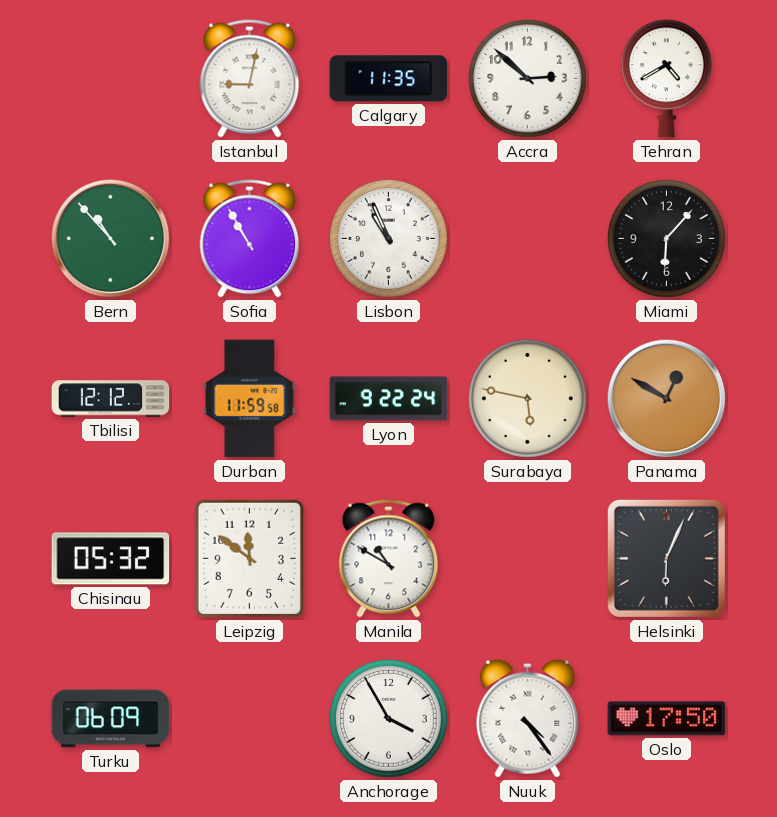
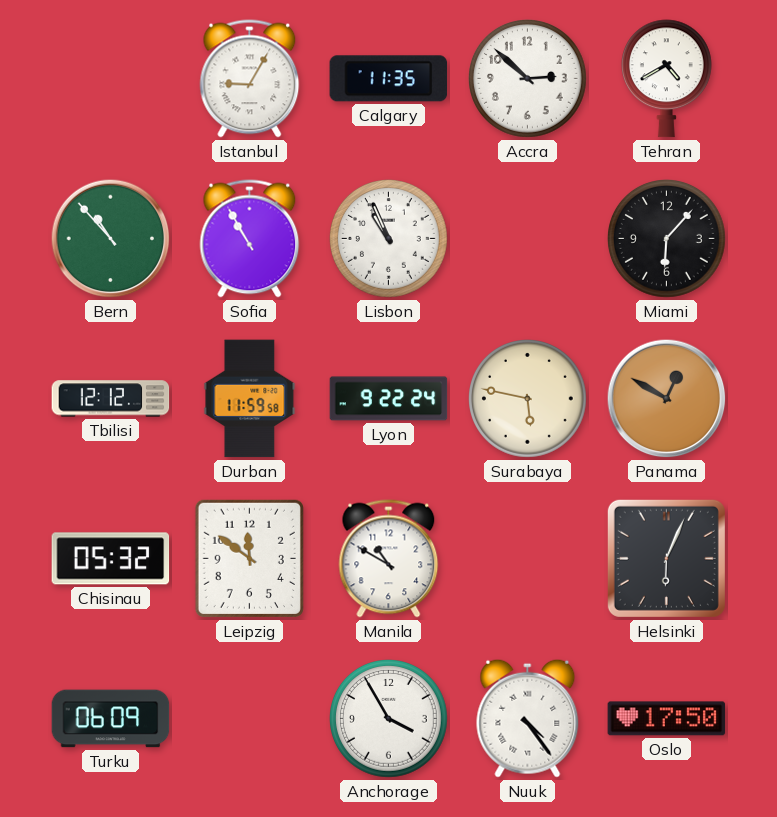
Istanbul: 9:02 -> 9:05 (250, 79)
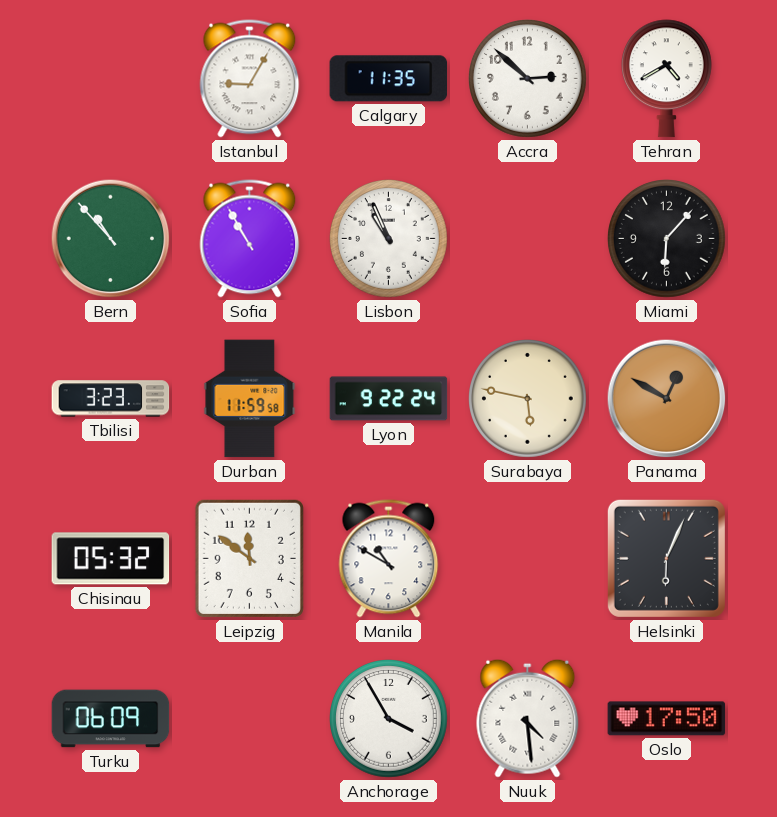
Tbilisi: 12:12 -> 3:23 (111, 399)
Nuuk: 4:24 -> 4:29 (528, 718)
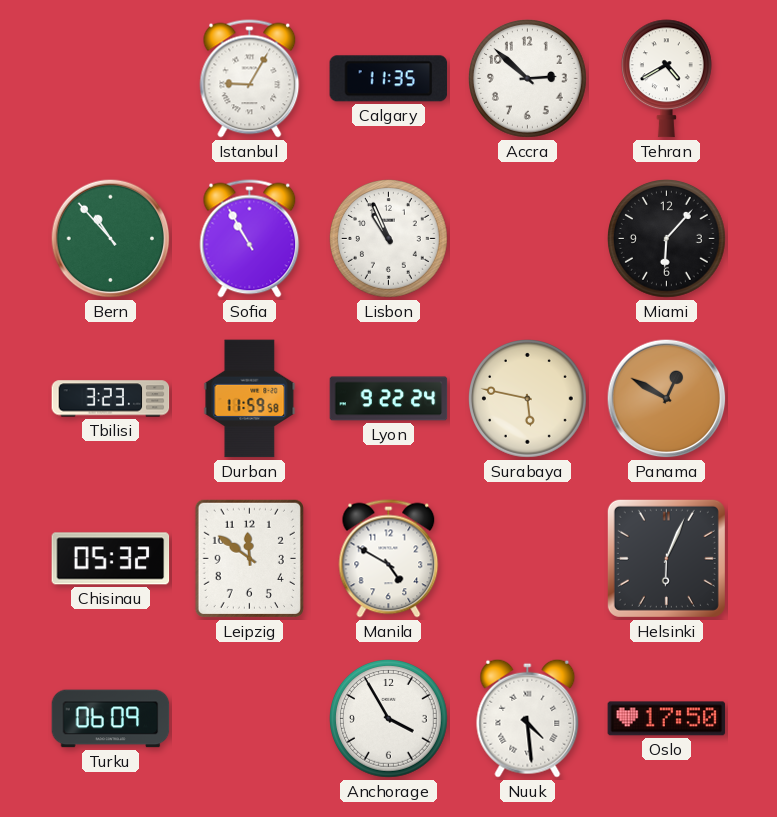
Manila: 10:50 -> 4:50 (389, 559)
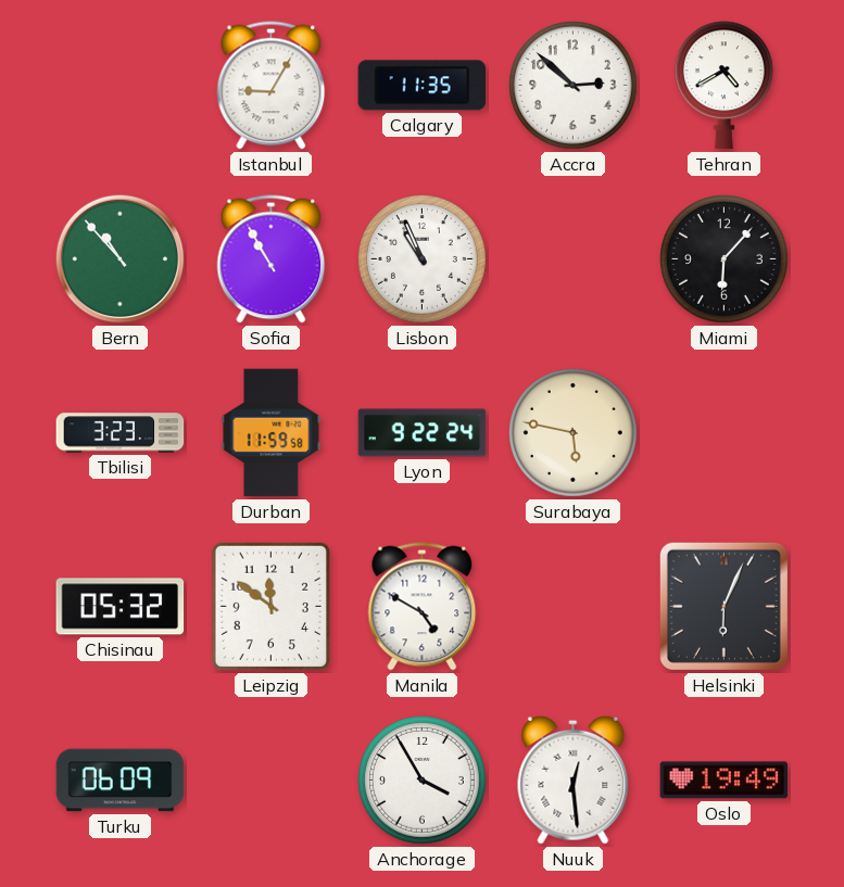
Panama: 12:50 -> none (667, 399)
Nuuk: 4:29 -> 12:29 (574, 780)
Oslo: 17:50 -> 19:49 (725, 781)
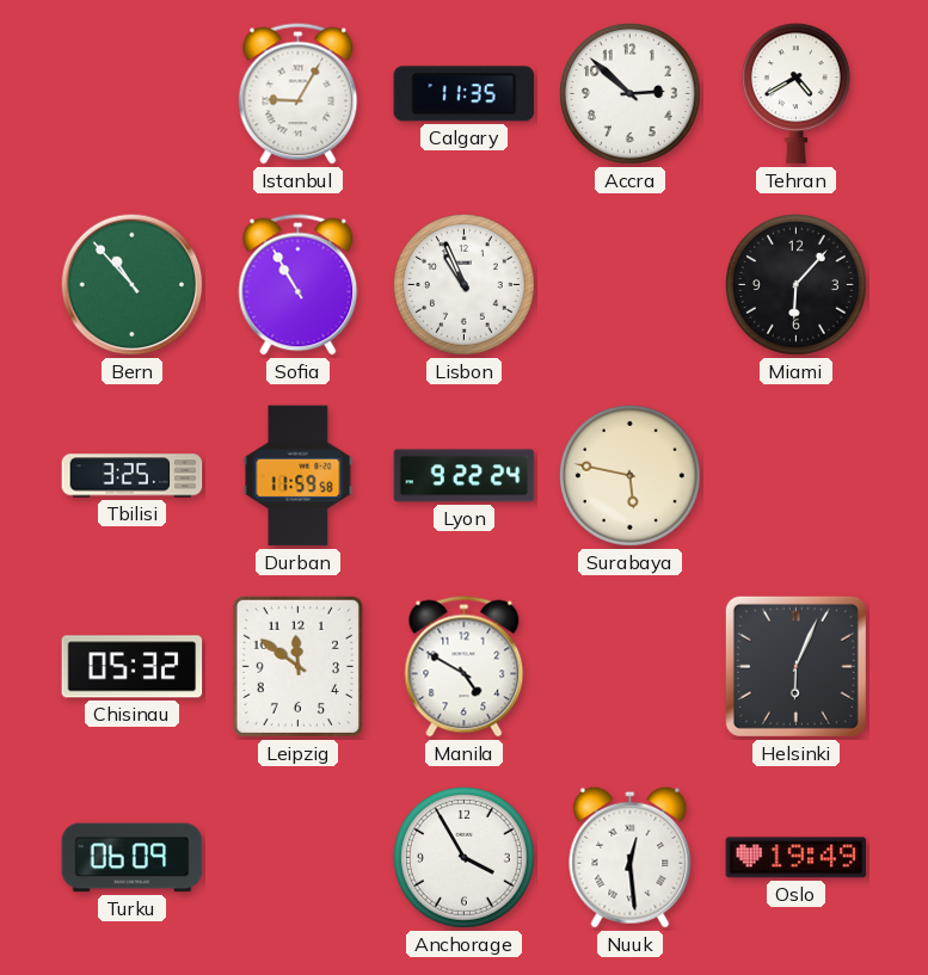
Tbilisi: 3:23 -> 3:25 (133, 476)
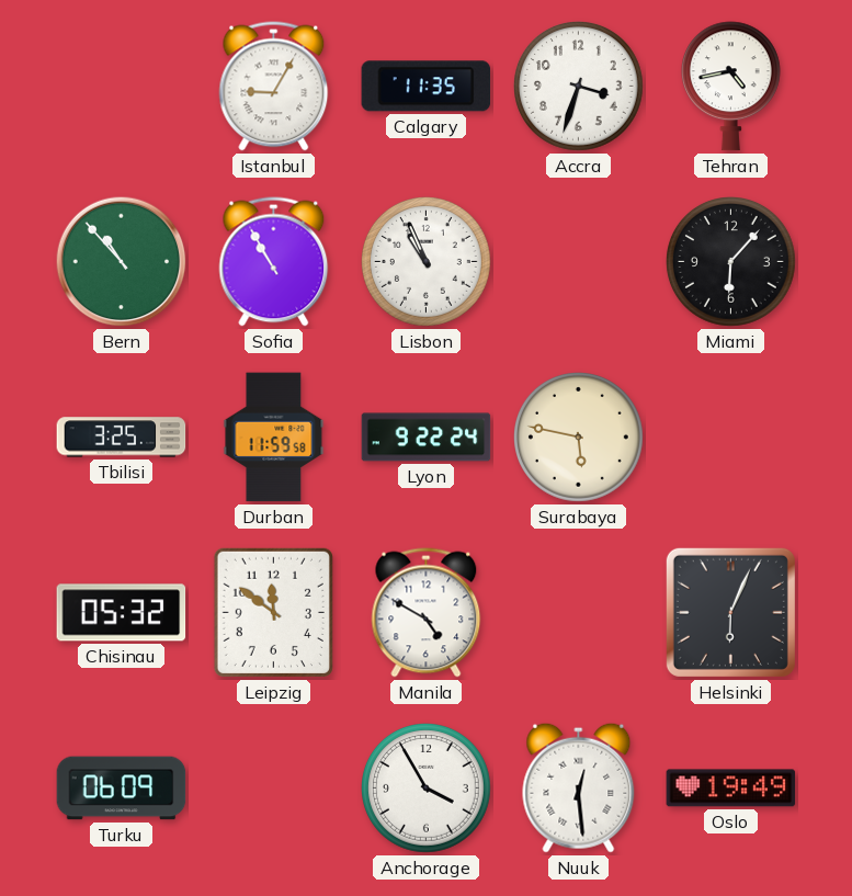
Accra: 2:52 -> 3:33 (579, 87)
Tehran: 4:40 -> 4:43 (730, 87)
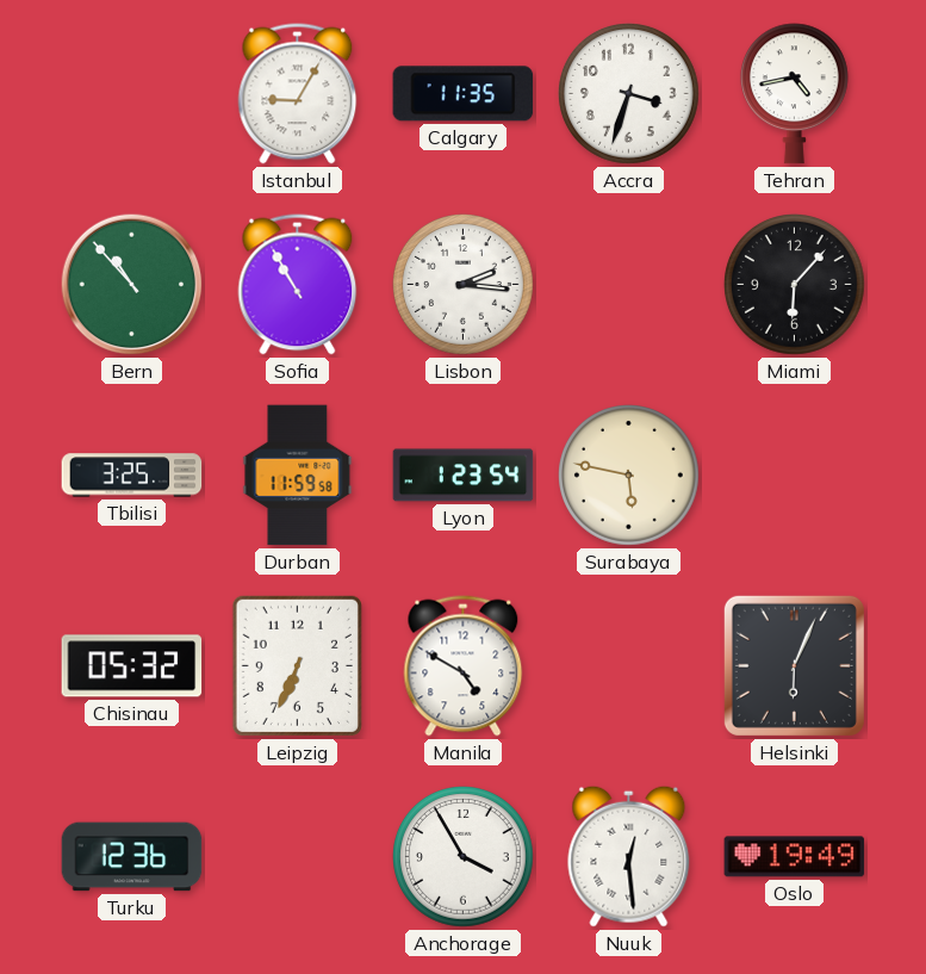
Lisbon: 10:56 -> 2:16 (464, 285)
Lyon: 9:22 -> 1:23 (464, 476)
Leipzig: 11:51 -> 6:34 (297, 665)
Turku: 06:09 -> 12:36 (132, 857)
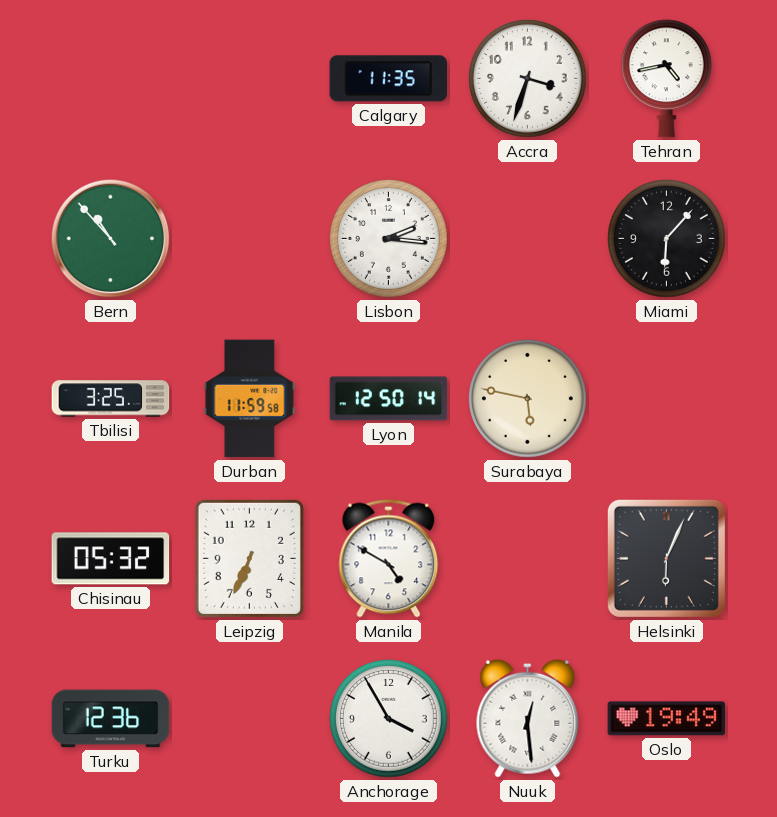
Istanbul: 9:05 -> none (298, 94)
Sofia: 10:55 -> none (298, 285)
Lyon: 1:23 -> 12:50 (389, 399)
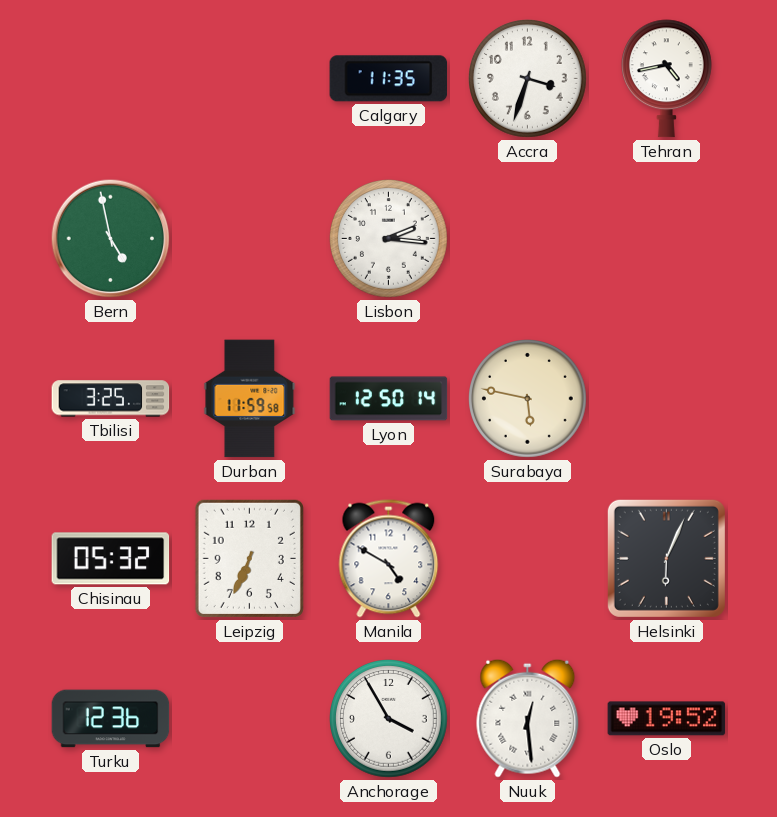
Bern: 10:53 -> 4:58 (111, 239)
Miami: 6:07 -> none (667, 239)
Oslo: 19:49 -> 19:52 (667, 719)
